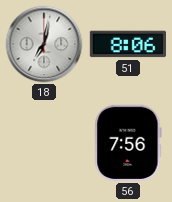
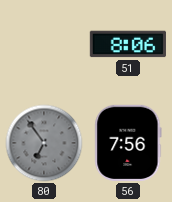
18: 7:02 -> none (44, 44)
80: none -> 6:54 (44, 143)
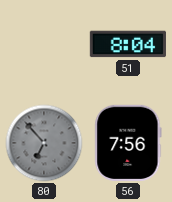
51: 8:06 -> 8:04 (128, 44)
80: 6:54 -> 6:53 (44, 143)
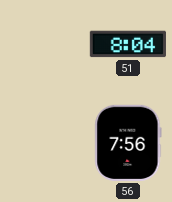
80: 6:53 -> none (44, 143)
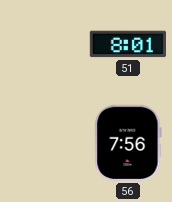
51: 8:04 -> 8:01 (128, 44)
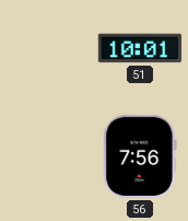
51: 8:01 -> 10:01 (140, 48)
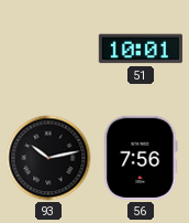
93: none -> 10:13 (48, 158)
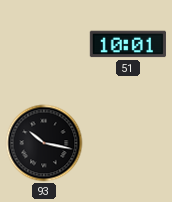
93: 10:13 -> 10:17 (44, 143)
56: 7:56 -> none (141, 158)
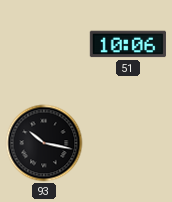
51: 10:01 -> 10:06 (128, 44)
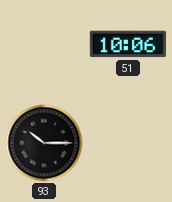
93: 10:17 -> 10:15 (44, 143)
